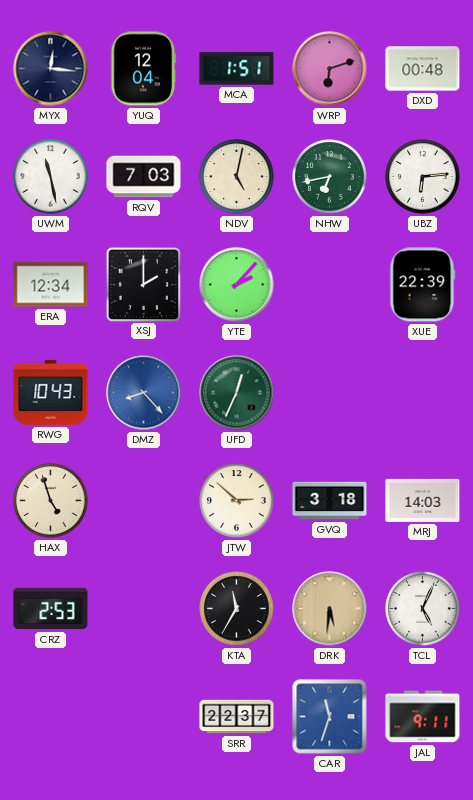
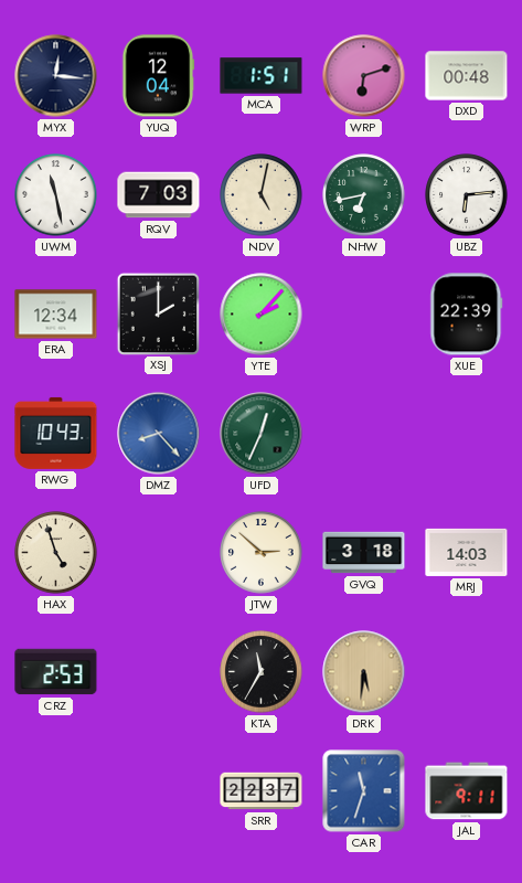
TCL: 5:04 -> none (423, 609)
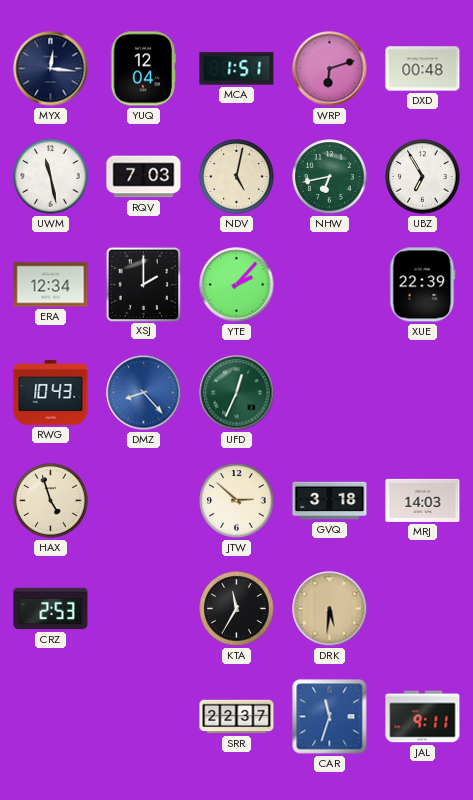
UBZ: 6:14 -> 6:55 (423, 177)
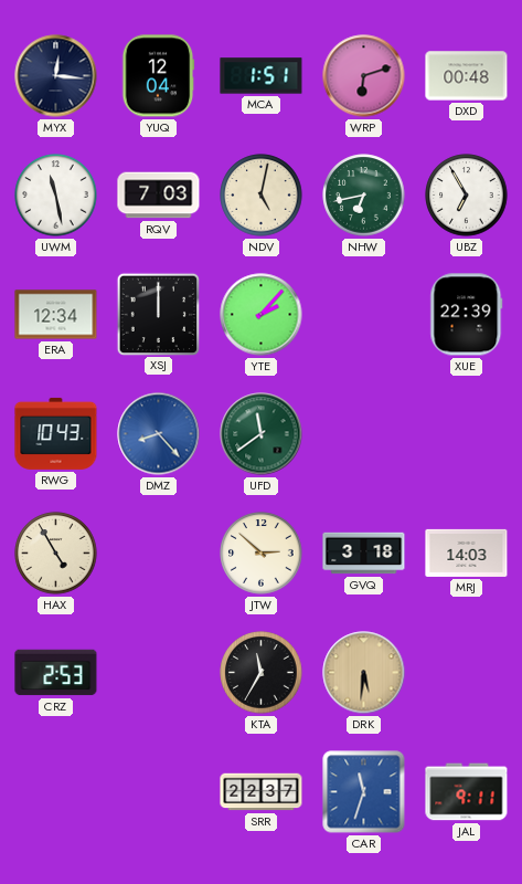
XSJ: 2:00 -> 12:00 (158, 314)
UFD: 12:34 -> 11:39 (262, 434)
HAX: 4:57 -> 4:55 (56, 554)
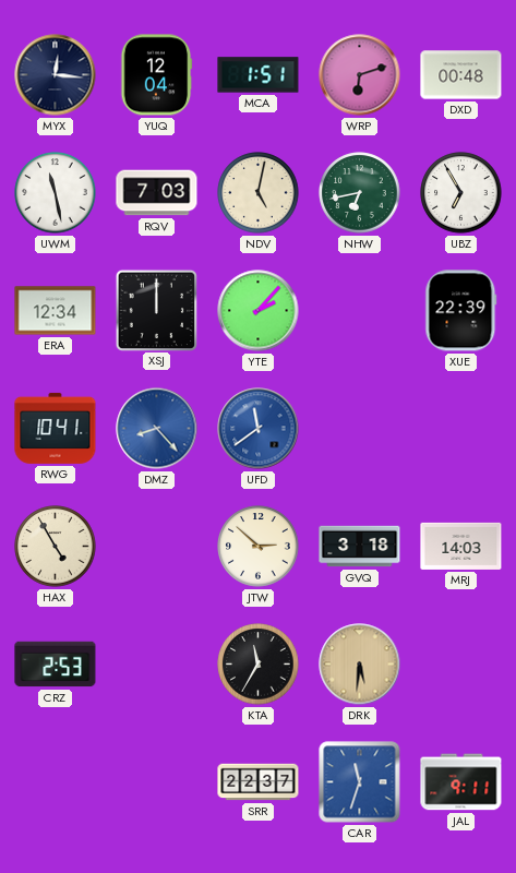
RWG: 10:43 -> 10:41 (56, 428)
UFD dial: green -> blue (259, 429)
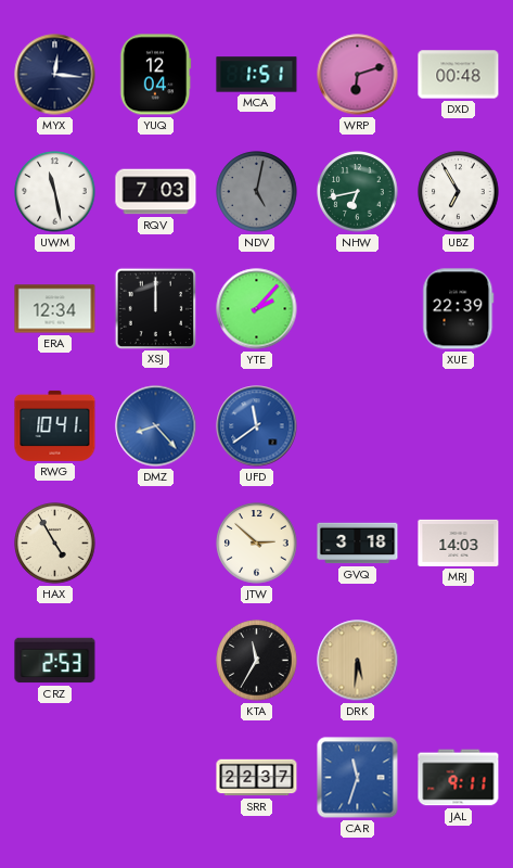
NDV dial: cream -> grey (257, 192)
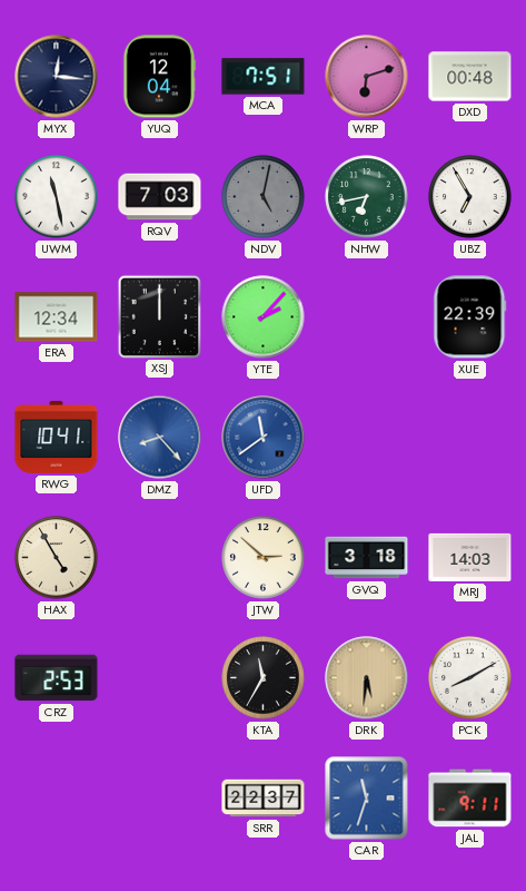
MCA: 1:51 -> 7:51 (264, 77)
PCK: none -> 8:10 (470, 678)
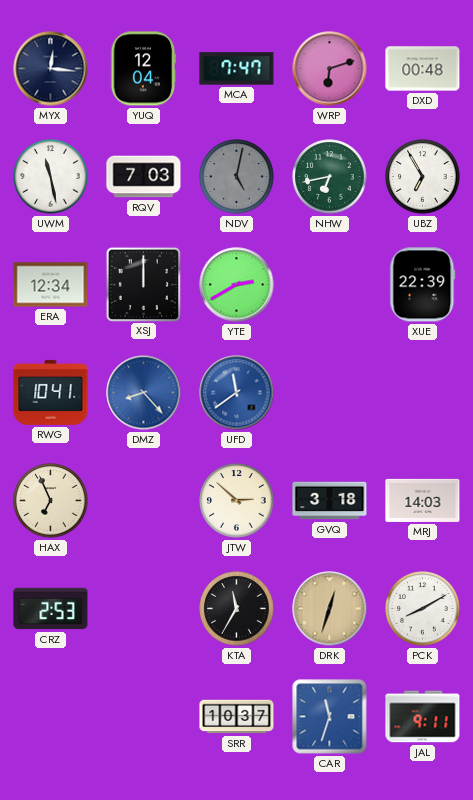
MCA: 7:51 -> 7:47 (237, 69)
YTE: 2:07 -> 2:40 (237, 285)
HAX: 4:55 -> 6:56 (51, 501)
DRK: 5:31 -> 12:33 (330, 609)
SRR: 22:37 -> 10:37 (237, 717)
